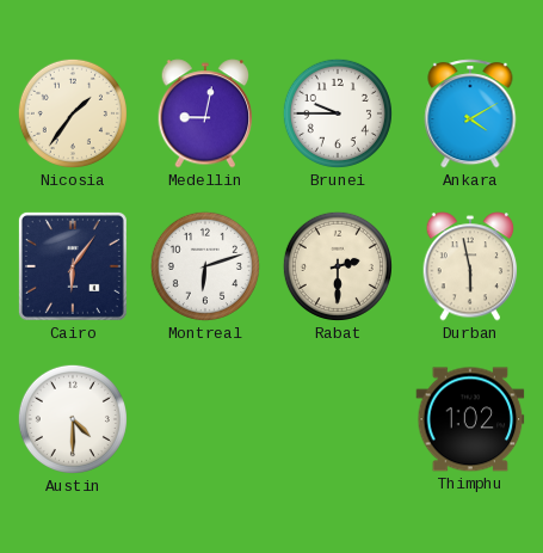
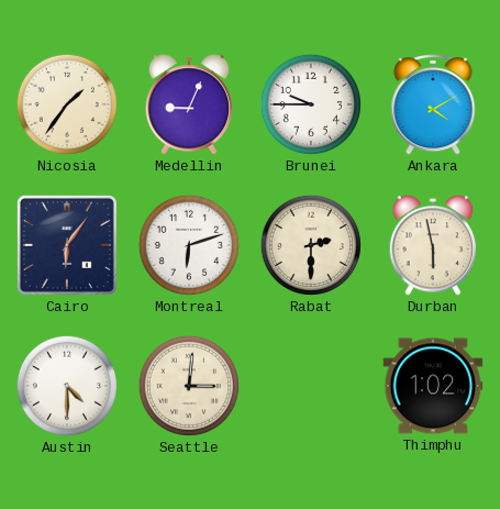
Medellin: 9:02 -> 9:04 (189, 104)
Seattle: none -> 3:01 (189, 386)
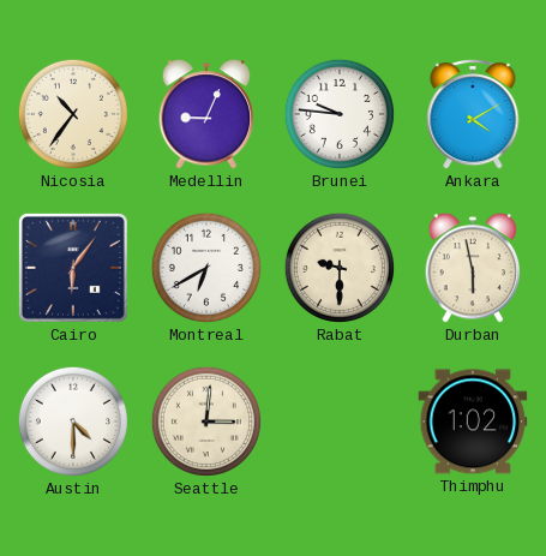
Nicosia: 1:36 -> 10:36 (73, 114)
Brunei: 9:45 -> 9:46 (340, 114)
Montreal: 6:12 -> 6:40 (206, 268)
Rabat: 2:30 -> 9:30 (340, 268)
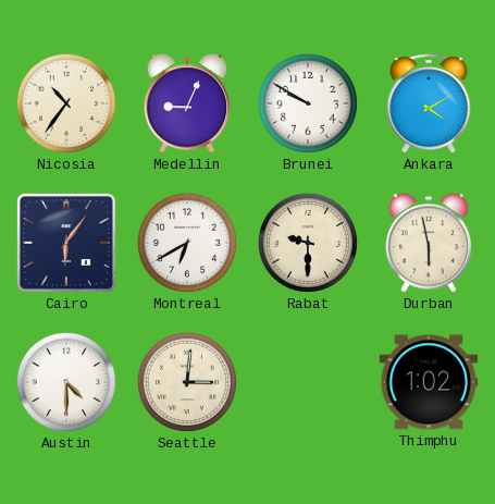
Brunei: 9:46 -> 9:50 (308, 103)
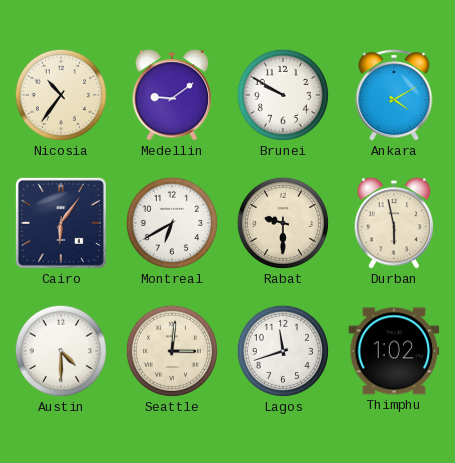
Medellin: 9:04 -> 9:09 (172, 95)
Lagos: none -> 11:42 (283, 351)
